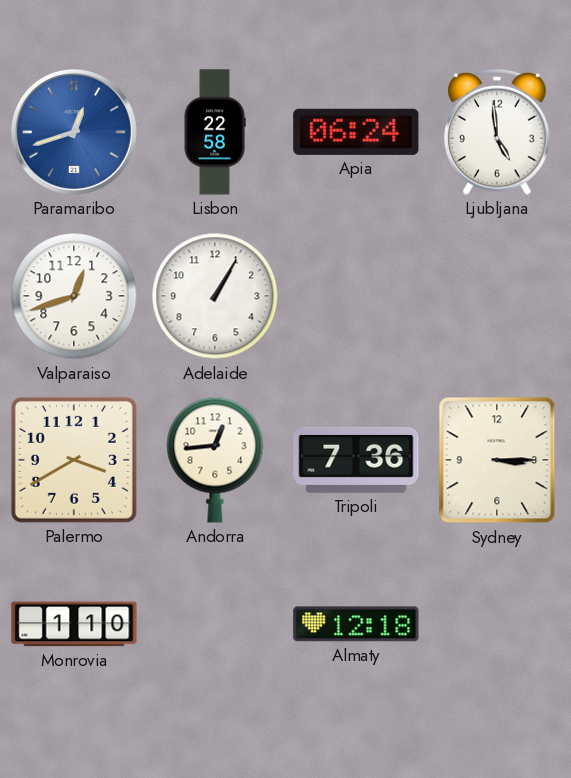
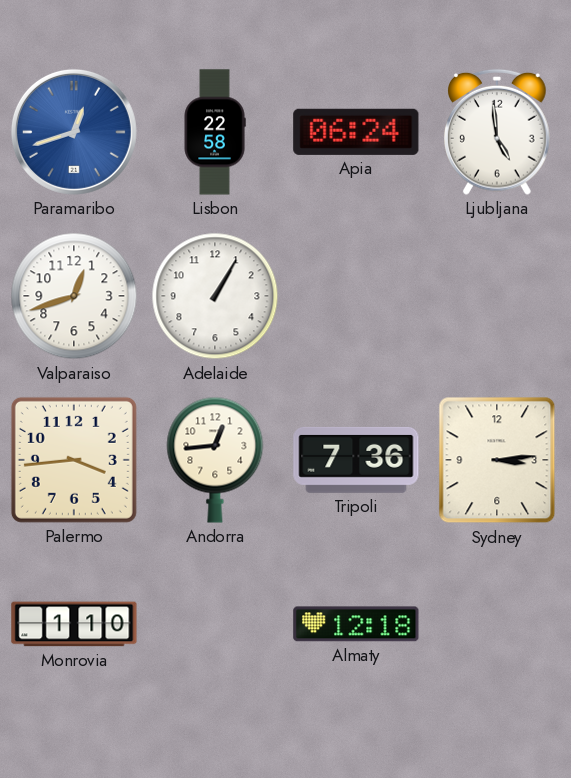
Palermo: 3:40 -> 3:44 (74, 460)
Sydney: 3:15 -> 3:14 (497, 460)
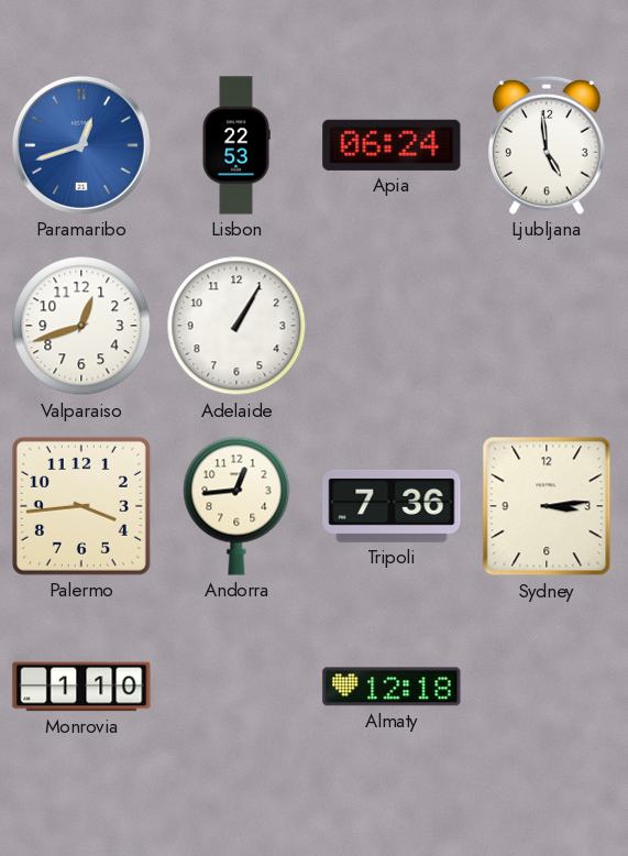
Lisbon: 22:58 -> 22:53 (236, 145)
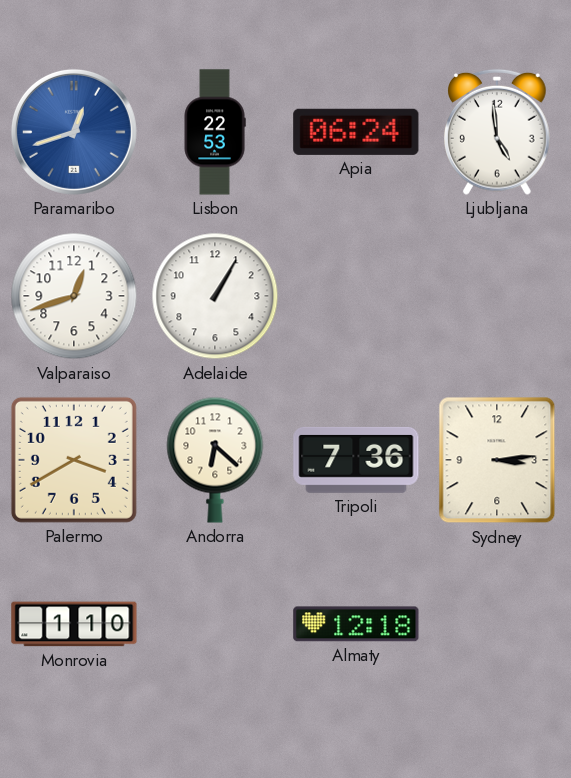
Palermo: 3:44 -> 3:40 (74, 460)
Andorra: 12:44 -> 6:22 (215, 460)
